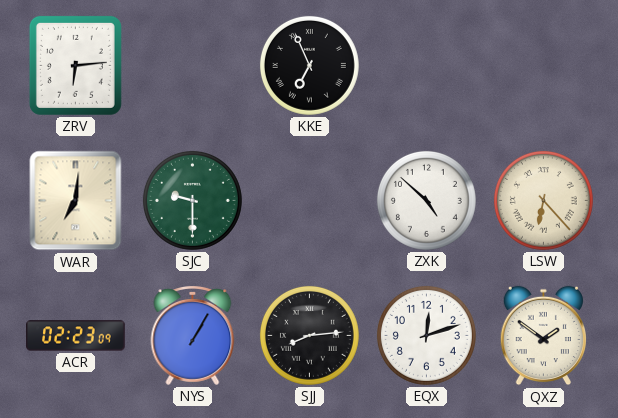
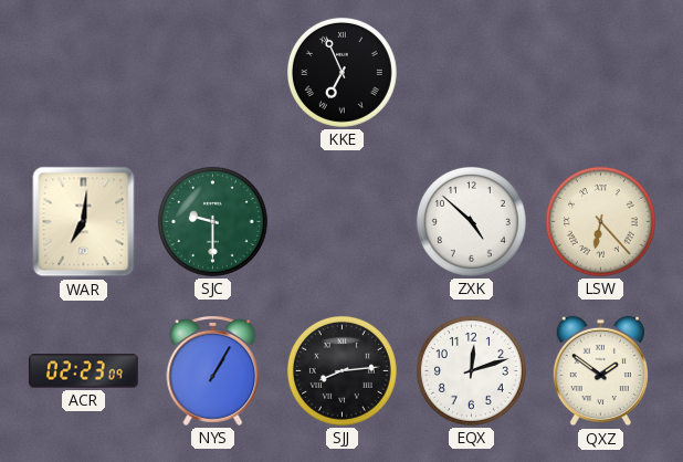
ZRV: 6:14 -> none (75, 65)
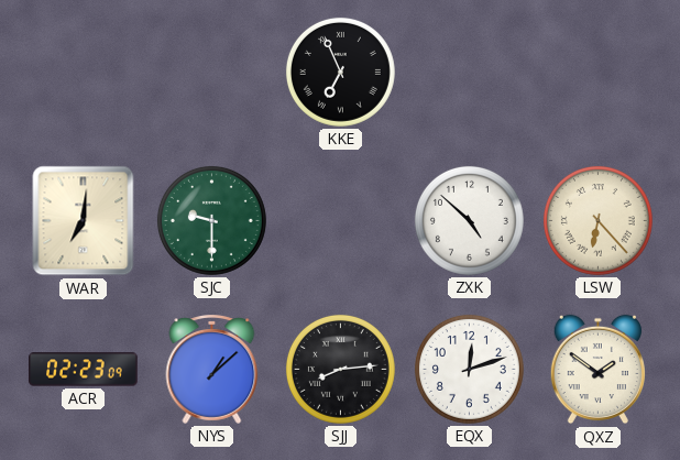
NYS: 1:05 -> 1:08 (212, 370)
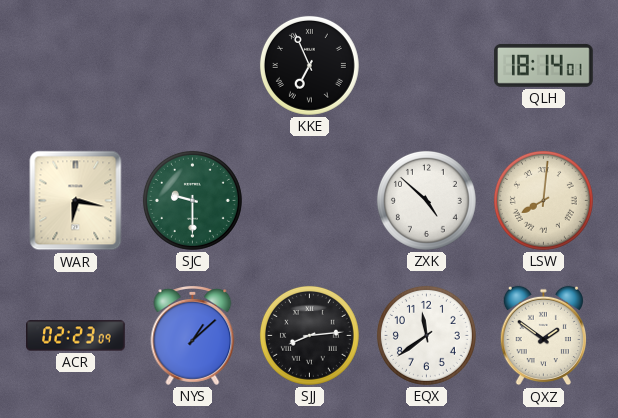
QLH: none -> 18:14 (544, 65)
WAR: 7:01 -> 6:17 (76, 201)
LSW: 6:23 -> 8:01 (543, 200)
EQX: 12:12 -> 11:39 (426, 335)
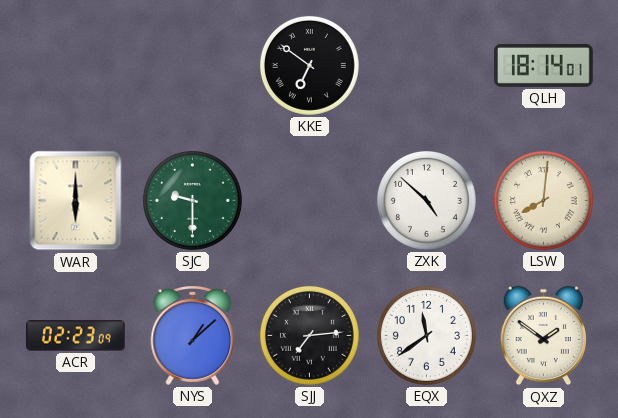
KKE: 6:56 -> 6:51 (309, 65)
WAR: 6:17 -> 6:00 (76, 201)
SJJ: 8:14 -> 7:14 (309, 335)
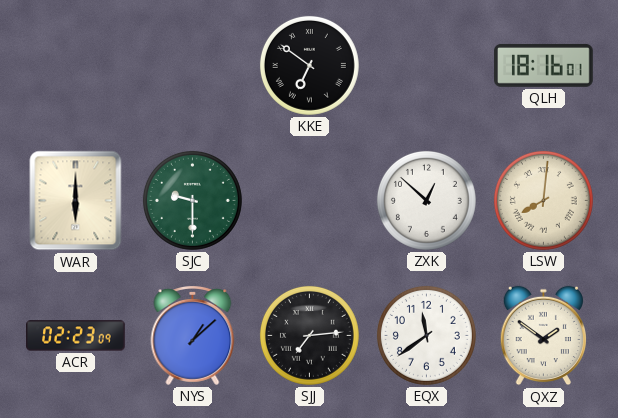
QLH: 18:14 -> 18:16 (544, 65)
ZXK: 4:52 -> 12:52 (426, 200)
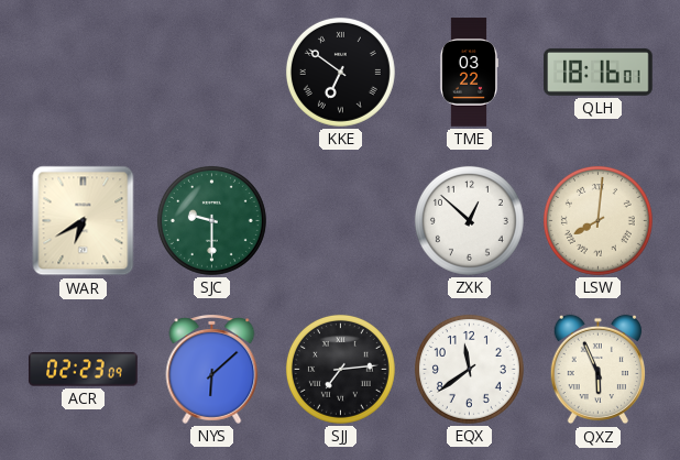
TME: none -> 03:22 (468, 73)
WAR: 6:00 -> 6:40 (84, 221)
NYS: 1:08 -> 6:08 (212, 370)
QXZ: 1:51 -> 5:56 (597, 370)
